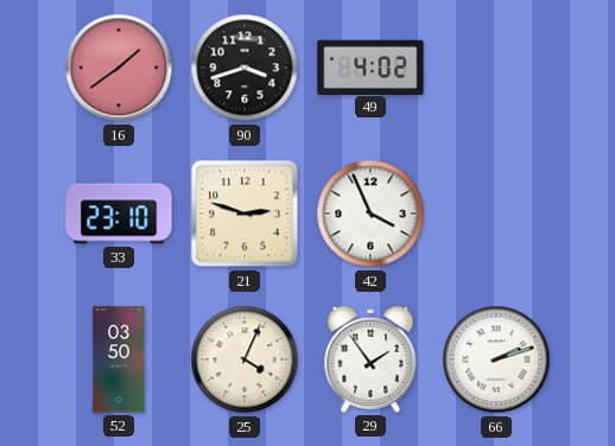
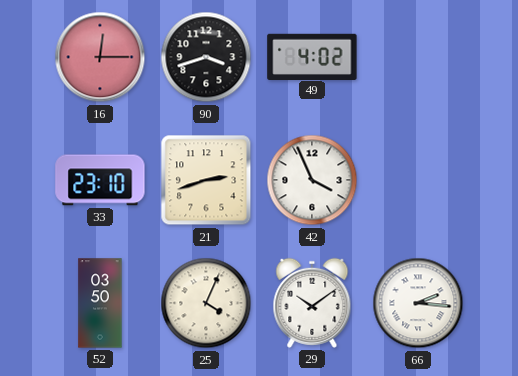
16: 1:39 -> 12:15 (100, 57)
21: 2:48 -> 2:42 (206, 180)
29: 1:54 -> 10:09 (312, 303)
66: 2:12 -> 2:16 (418, 303)
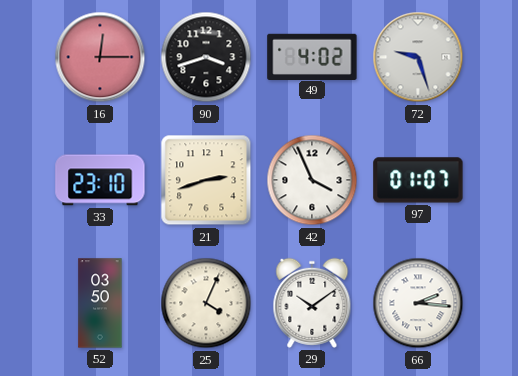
72: none -> 9:27 (418, 57)
97: none -> 01:07 (418, 180)
